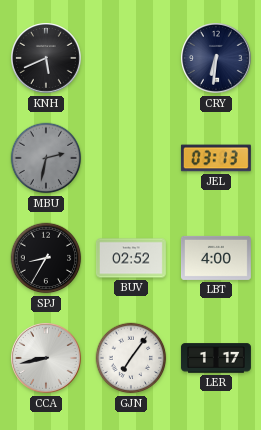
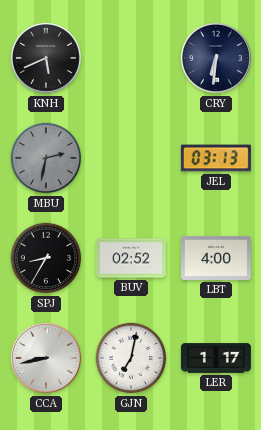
GJN: 7:06 -> 7:02 (131, 358)
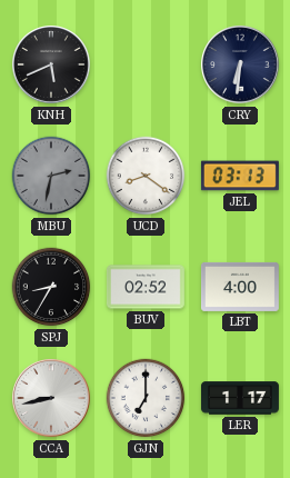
UCD: none -> 8:21 (146, 176)
GJN: 7:02 -> 7:00 (146, 398)
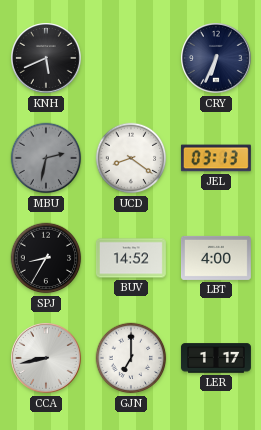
CRY: 6:31 -> 6:34 (217, 59)
BUV: 02:52 -> 14:52 (131, 258)
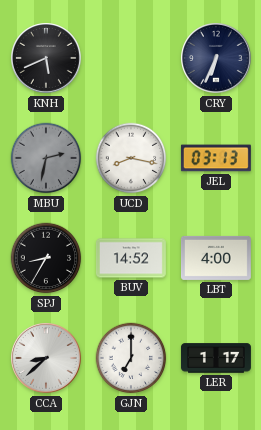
UCD: 8:21 -> 8:17 (131, 158)
CCA: 8:43 -> 8:38 (47, 359)
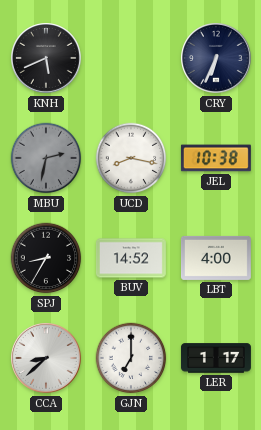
JEL: 03:13 -> 10:38 (216, 158)
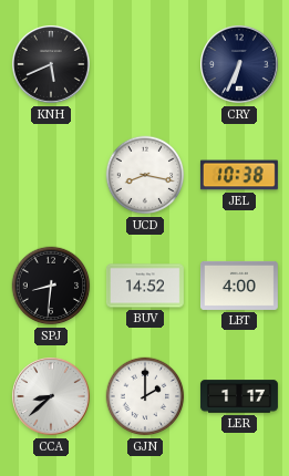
MBU: 2:32 -> none (46, 158)
SPJ: 8:35 -> 8:31 (51, 286)
GJN: 7:00 -> 2:00 (145, 396)
